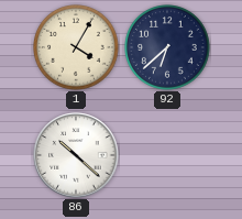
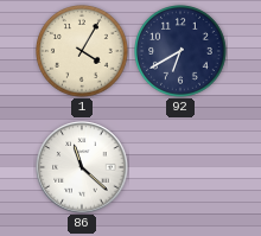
92: 6:38 -> 6:40 (180, 51)
86: 10:22 -> 11:22 (82, 167)
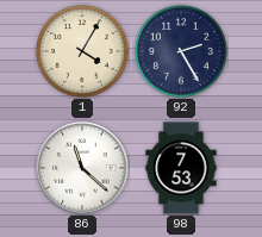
92: 6:40 -> 2:25 (181, 51)
98: none -> 7:53 (181, 168)
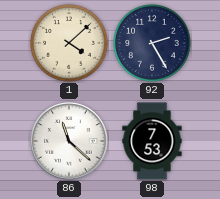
1: 4:05 -> 4:08 (69, 43)
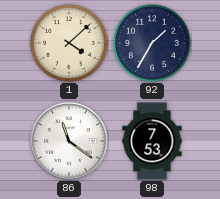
92: 2:25 -> 1:35 (152, 43)
86: 11:22 -> 11:21 (69, 141)
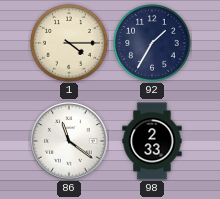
1: 4:08 -> 4:15 (69, 43)
98: 7:53 -> 2:33 (152, 141)
